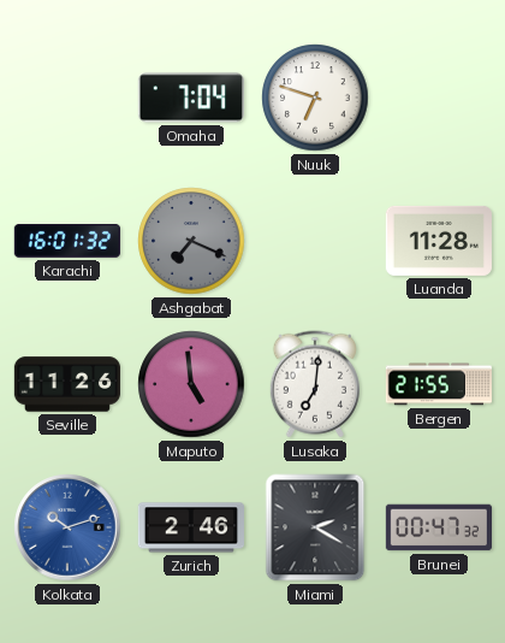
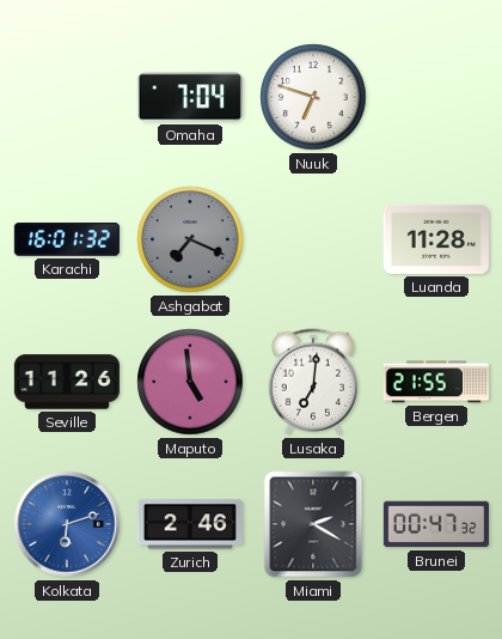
Kolkata: 10:12 -> 6:12 (67, 524)
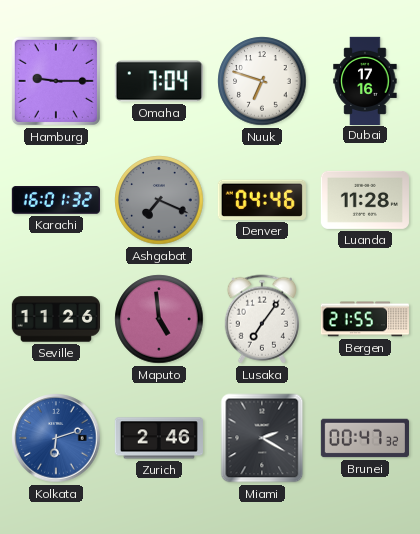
Hamburg: none -> 9:15 (56, 81)
Dubai: none -> 17:16 (365, 80)
Denver: none -> 04:46 (262, 200)
Lusaka: 7:01 -> 7:06 (262, 319)
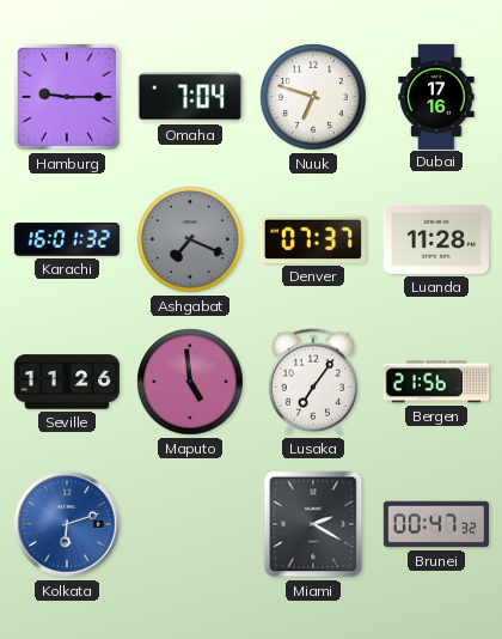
Denver: 04:46 -> 07:37 (313, 239)
Bergen: 21:55 -> 21:56 (435, 382)
Zurich: 2:46 -> none (159, 438)
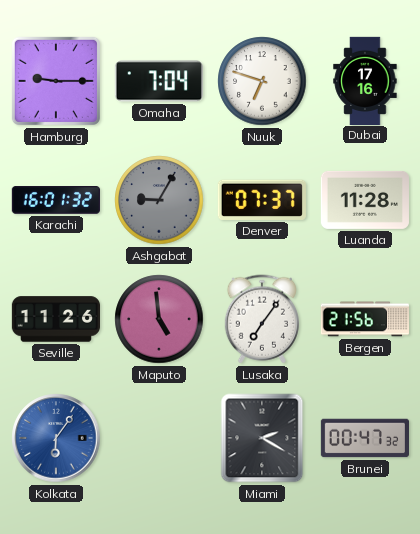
Ashgabat: 7:19 -> 9:05 (159, 200)
Kolkata: 6:12 -> 6:06 (56, 438)
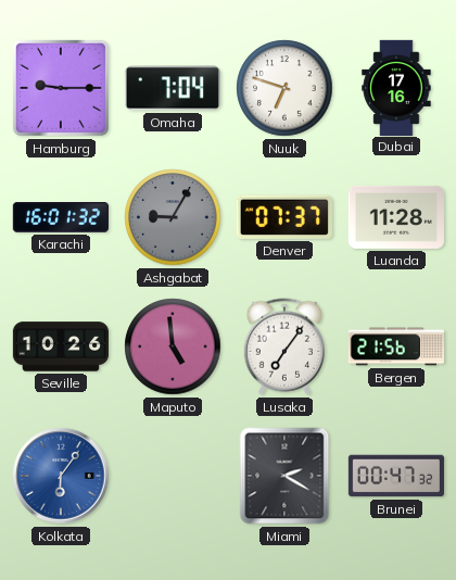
Seville: 11:26 -> 10:26 (60, 346)
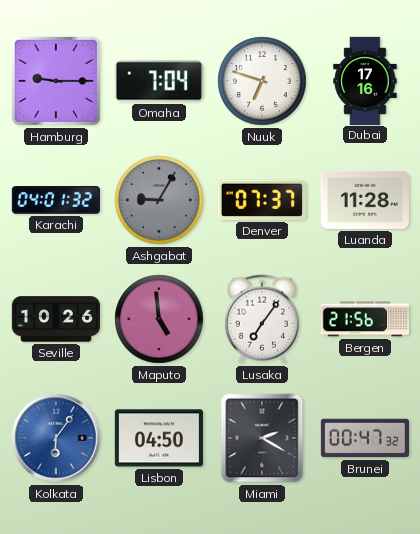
Karachi: 16:01 -> 04:01 (56, 201)
Lisbon: none -> 04:50 (159, 438)
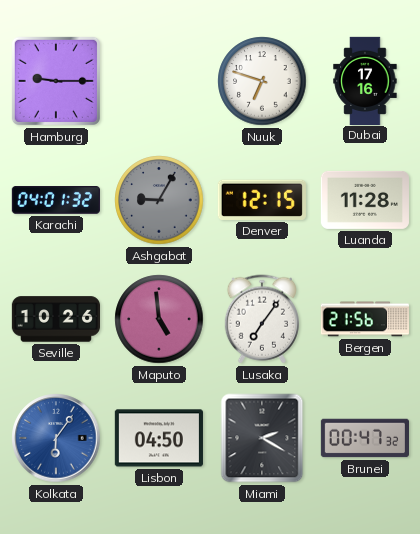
Omaha: 7:04 -> none (159, 81)
Denver: 07:37 -> 12:15 (262, 200)
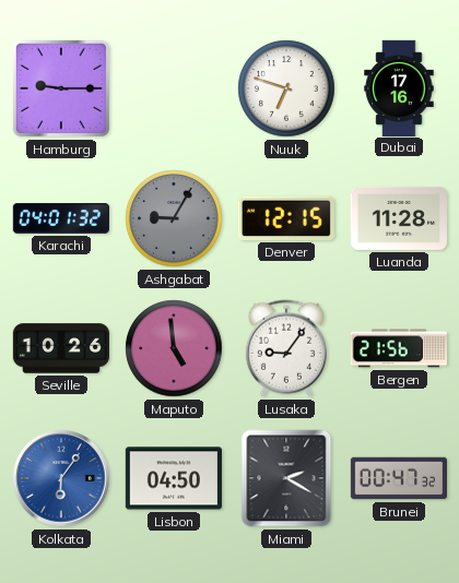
Lusaka: 7:06 -> 9:06 (286, 348)
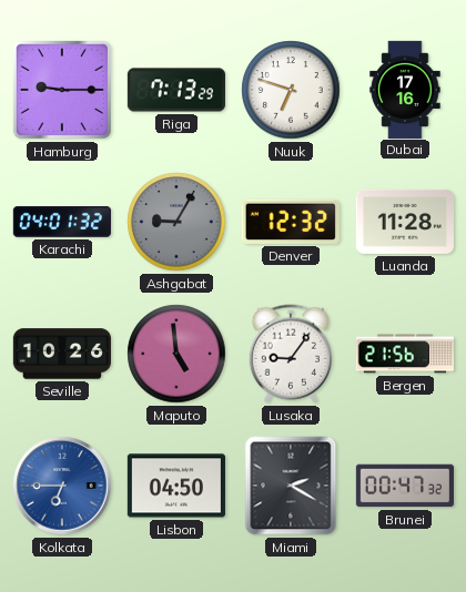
Riga: none -> 7:13 (176, 90)
Denver: 12:15 -> 12:32 (291, 222)
Kolkata: 6:06 -> 6:45 (62, 486)
